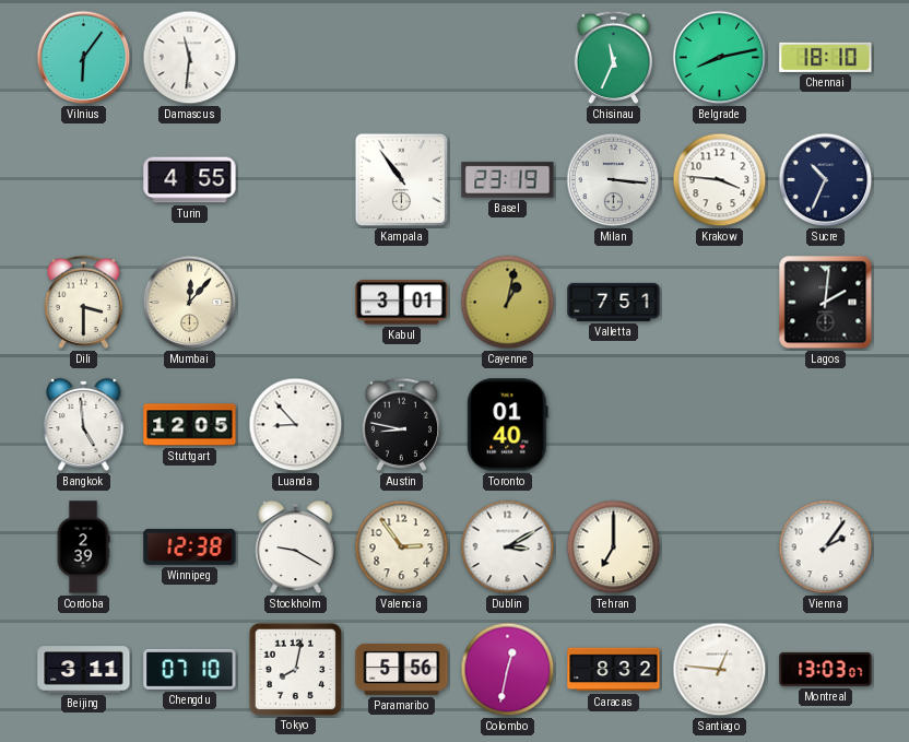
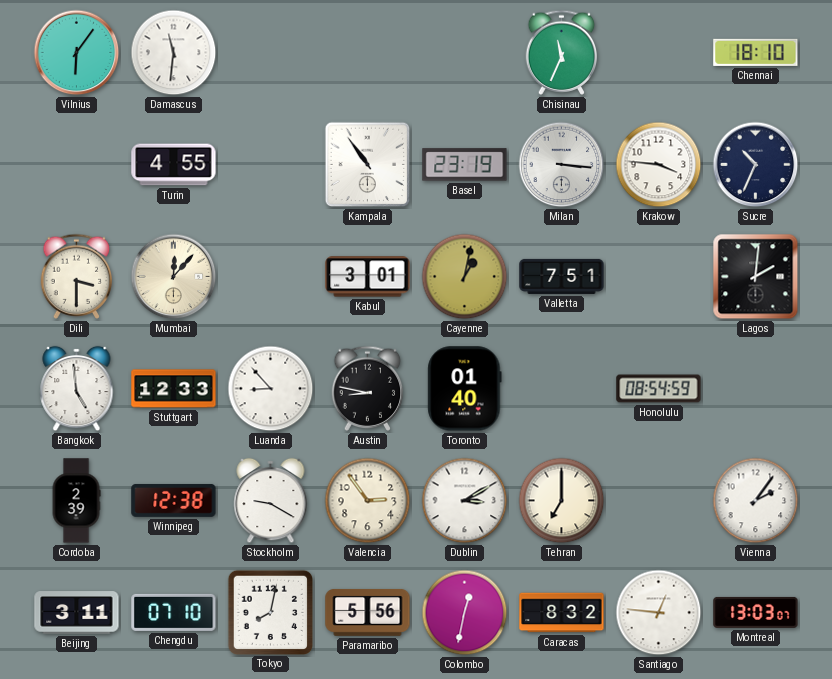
Belgrade: 8:13 -> none (720, 58)
Stuttgart: 12:05 -> 12:33 (174, 389)
Honolulu: none -> 08:54 (659, 389)
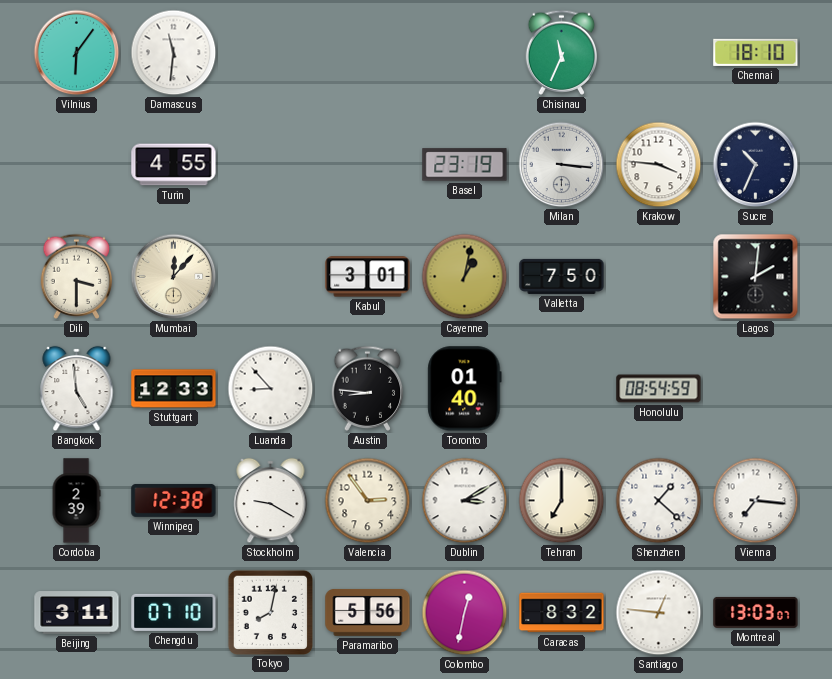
Kampala: 10:54 -> none (368, 165)
Valletta: 7:51 -> 7:50 (562, 276)
Austin: 8:47 -> 8:46 (368, 388)
Shenzhen: none -> 1:22 (659, 501)
Vienna: 2:06 -> 7:16 (756, 501)
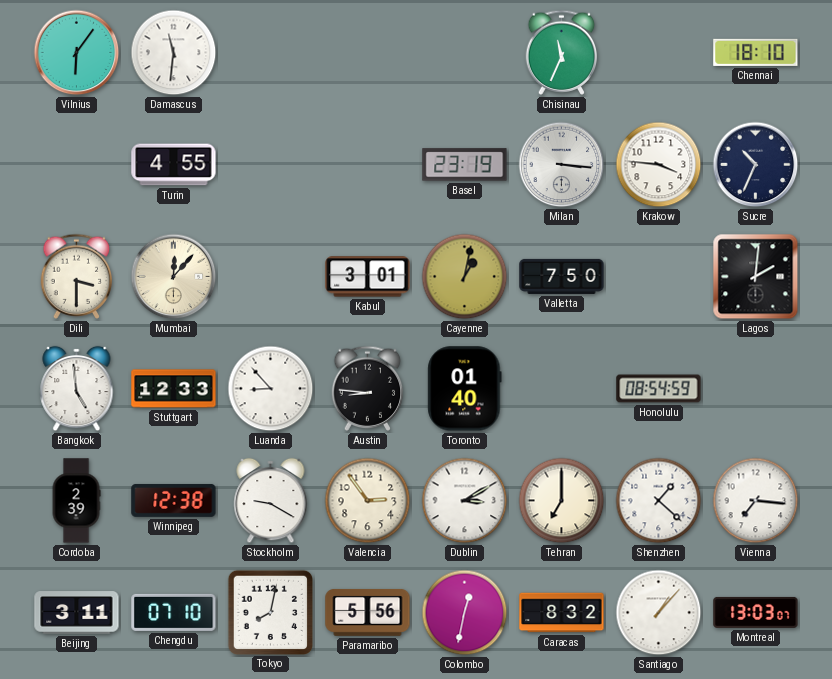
Santiago: 12:46 -> 1:07 (659, 613)
